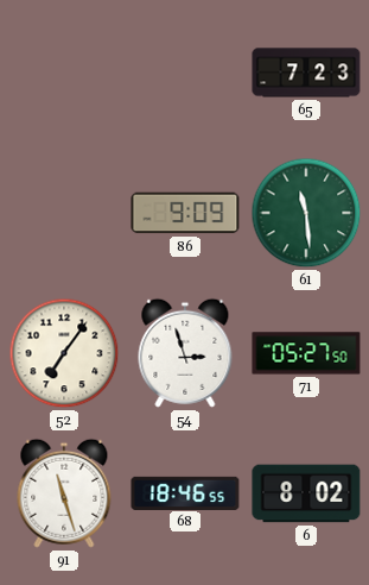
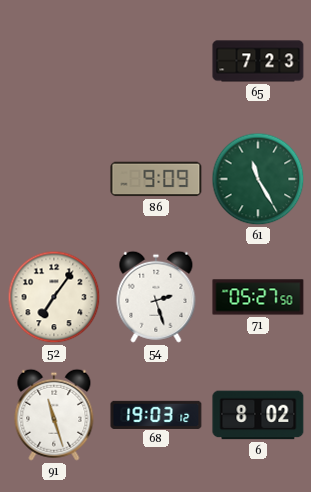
61: 11:29 -> 11:25 (258, 179)
54: 2:57 -> 2:27 (156, 297)
68: 18:46 -> 19:03 (156, 414)
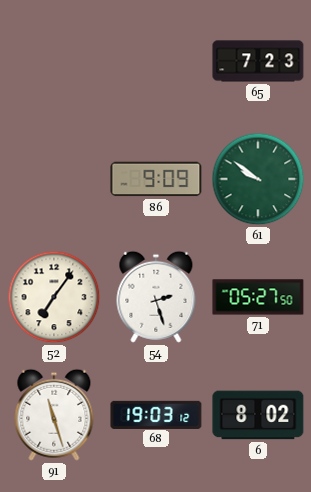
61: 11:25 -> 9:51 (258, 179)
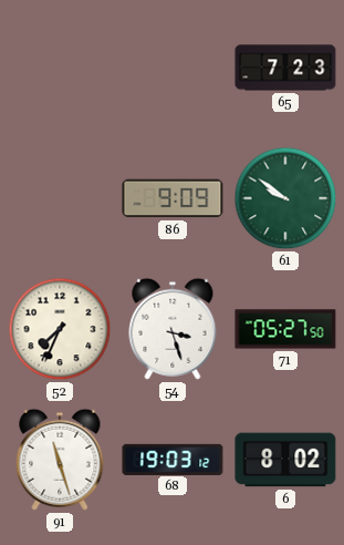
52: 7:06 -> 7:34 (60, 329)
54: 2:27 -> 3:27 (173, 329)
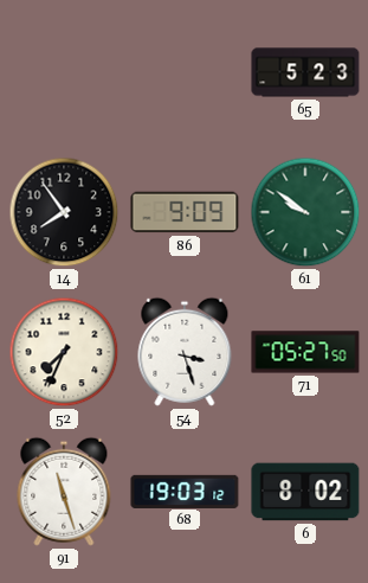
65: 7:23 -> 5:23 (305, 72)
14: none -> 7:54 (64, 212)
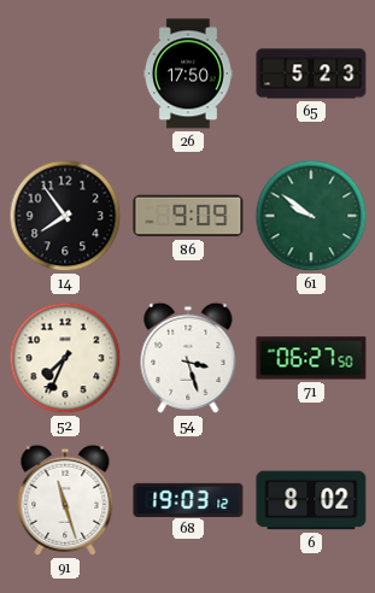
26: none -> 17:50 (189, 74)
71: 05:27 -> 06:27 (311, 358)
